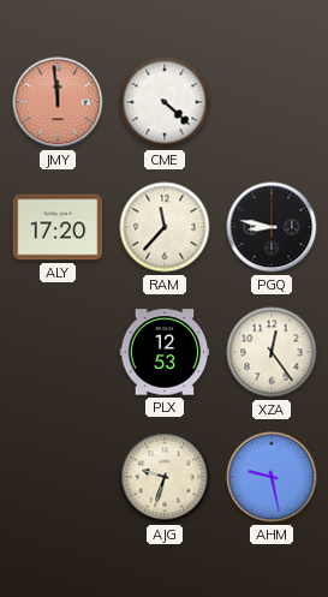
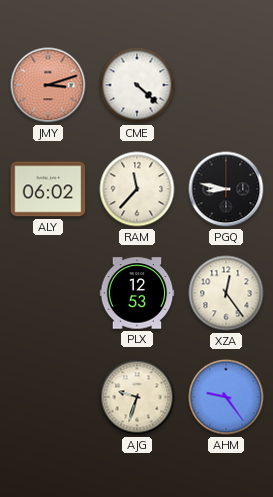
JMY: 11:59 -> 3:12 (48, 85)
ALY: 17:20 -> 06:02 (48, 189)
AHM: 9:28 -> 9:24 (226, 397)
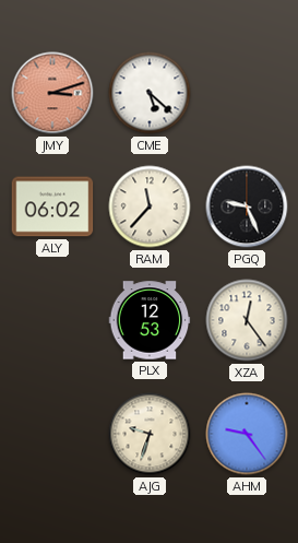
CME: 4:22 -> 5:22 (150, 93)
PGQ: 8:47 -> 9:26 (247, 206)
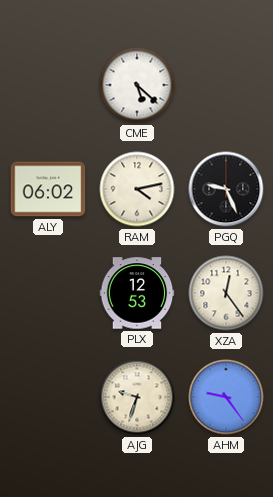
JMY: 3:12 -> none (52, 93)
RAM: 11:37 -> 4:13 (137, 189)
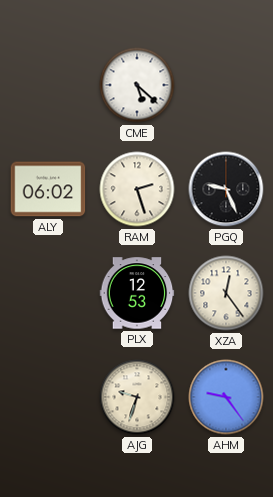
RAM: 4:13 -> 2:27 (137, 189)
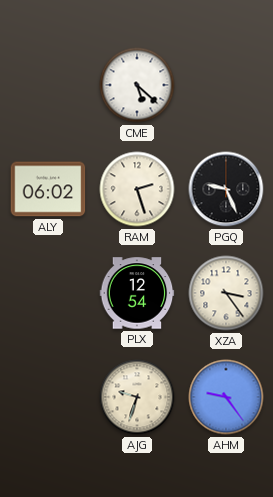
PLX: 12:53 -> 12:54 (137, 293)
XZA: 12:24 -> 3:24 (226, 293)
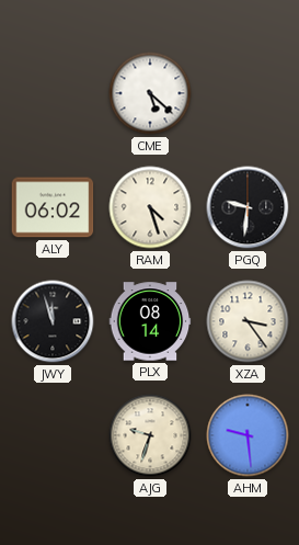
RAM: 2:27 -> 4:27 (150, 207)
PGQ: 9:26 -> 9:31 (248, 207)
JWY: none -> 11:57 (53, 321)
PLX: 12:54 -> 08:14 (150, 321)
AHM: 9:24 -> 9:29 (248, 435)
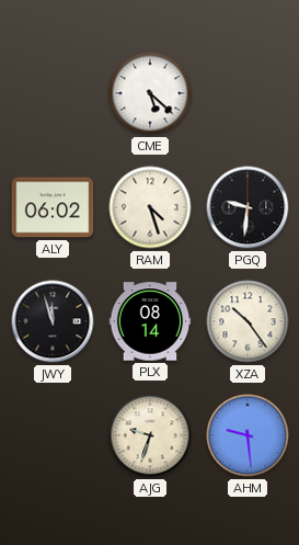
XZA: 3:24 -> 10:24 (248, 321)
